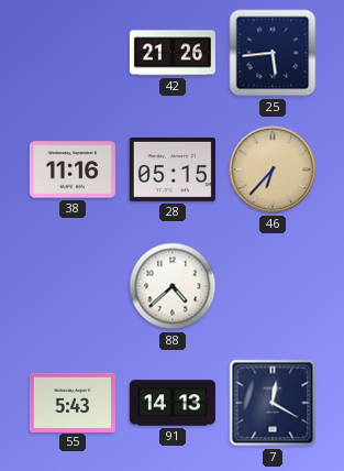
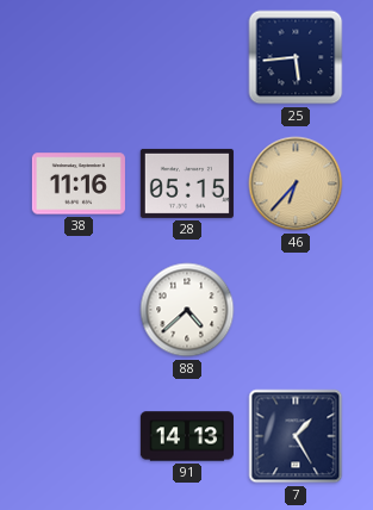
42: 21:26 -> none (173, 53)
55: 5:43 -> none (73, 402)
7: 12:20 -> 1:25 (296, 436)
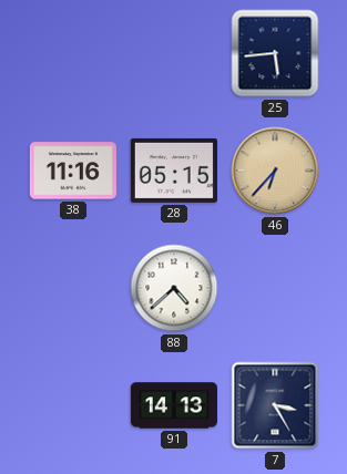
7: 1:25 -> 3:25 (275, 405)
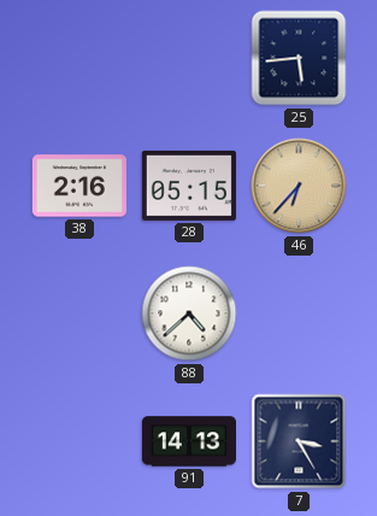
38: 11:16 -> 2:16 (79, 186)
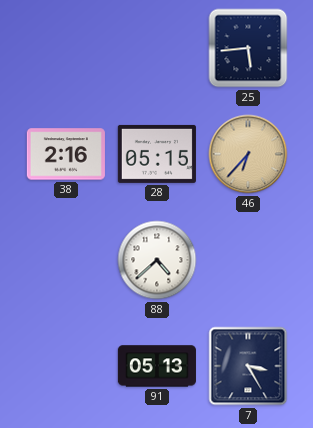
91: 14:13 -> 05:13 (157, 366)
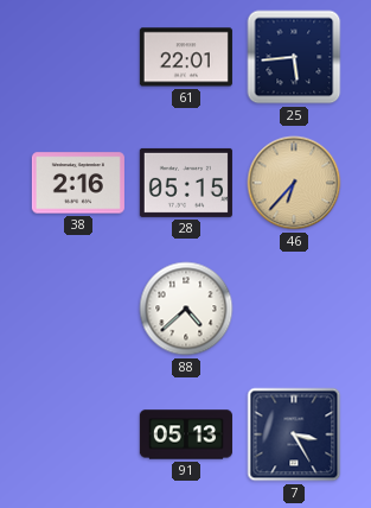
61: none -> 22:01 (186, 57)
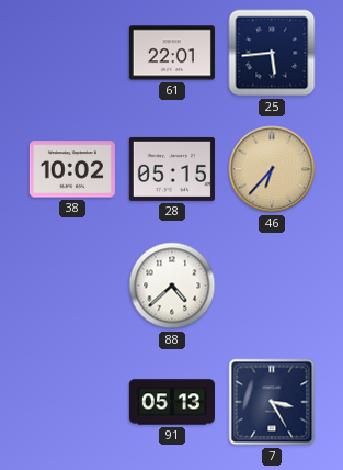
38: 2:16 -> 10:02 (72, 169)
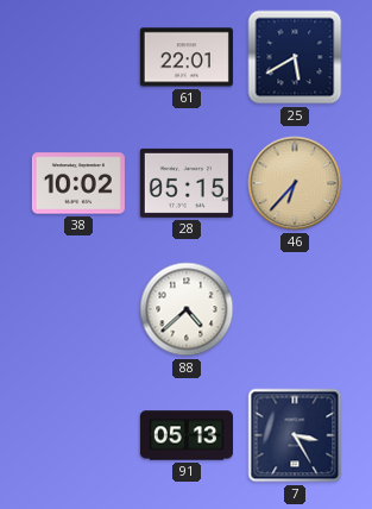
25: 5:44 -> 5:40 (295, 57)
